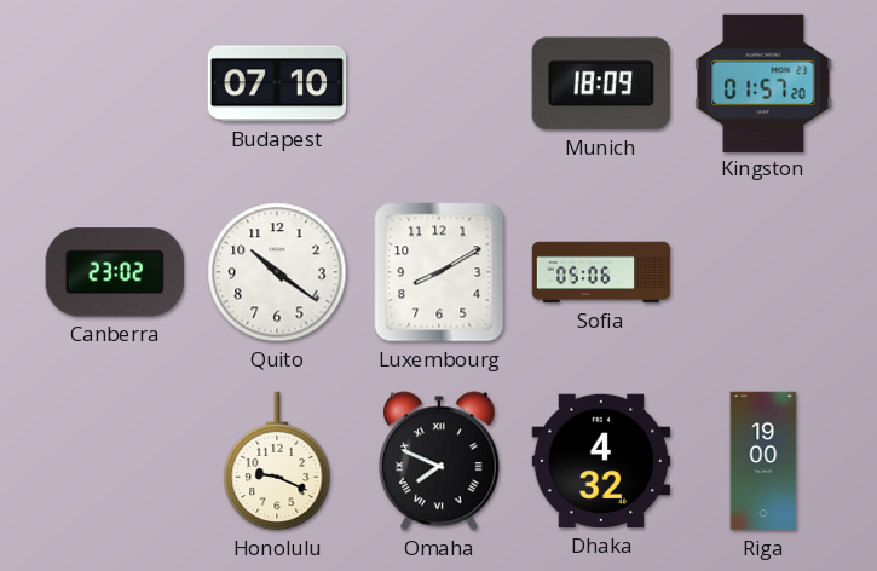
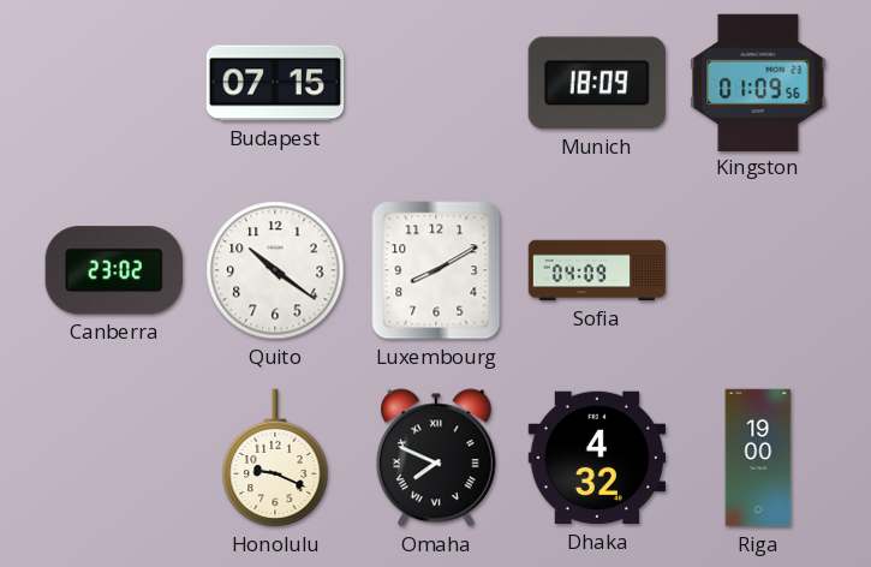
Budapest: 07:10 -> 07:15 (275, 83)
Kingston: 01:57 -> 01:09 (758, 82)
Sofia: 05:06 -> 04:09 (597, 270)
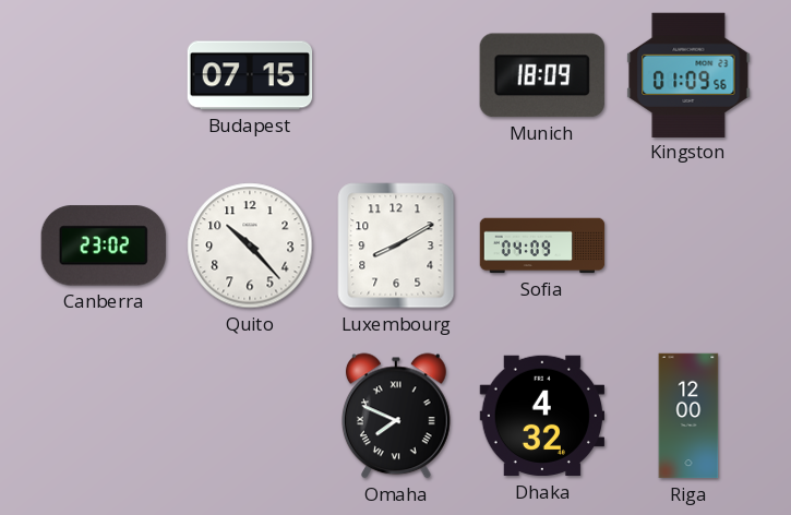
Quito: 10:21 -> 10:23 (250, 245)
Honolulu: 9:19 -> none (275, 458)
Riga: 19:00 -> 12:00 (688, 416)
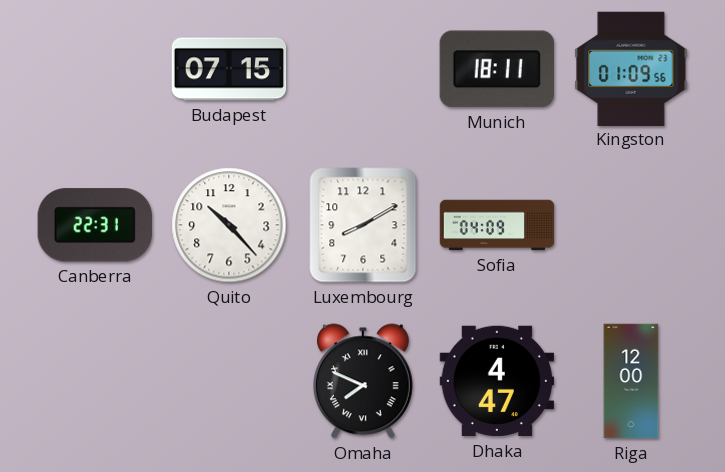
Munich: 18:09 -> 18:11 (497, 69)
Canberra: 23:02 -> 22:31 (95, 225)
Dhaka: 4:32 -> 4:47 (497, 381)
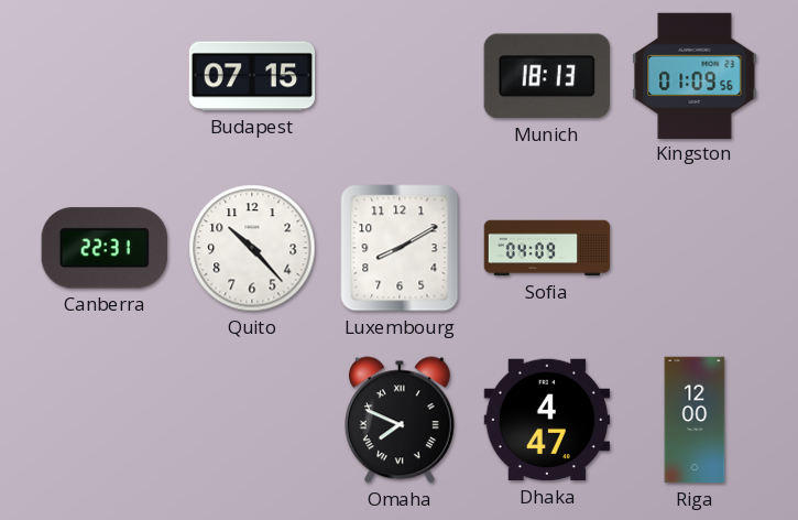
Munich: 18:11 -> 18:13 (547, 76)
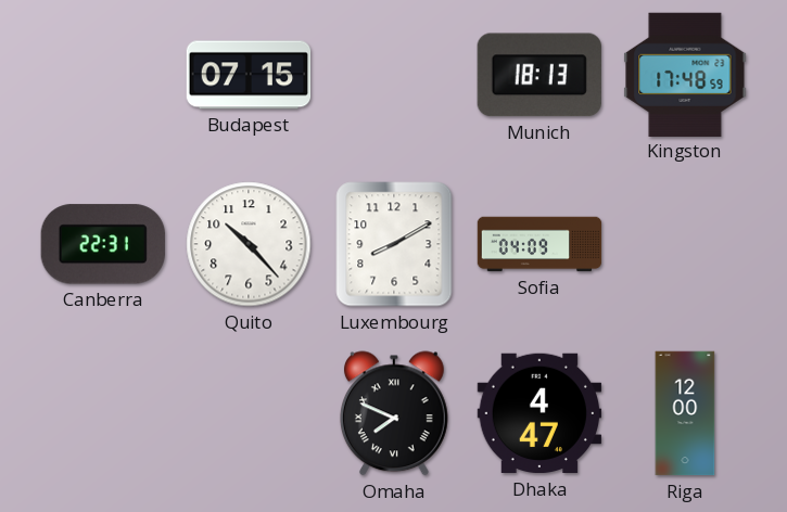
Kingston: 01:09 -> 17:48 (685, 74)
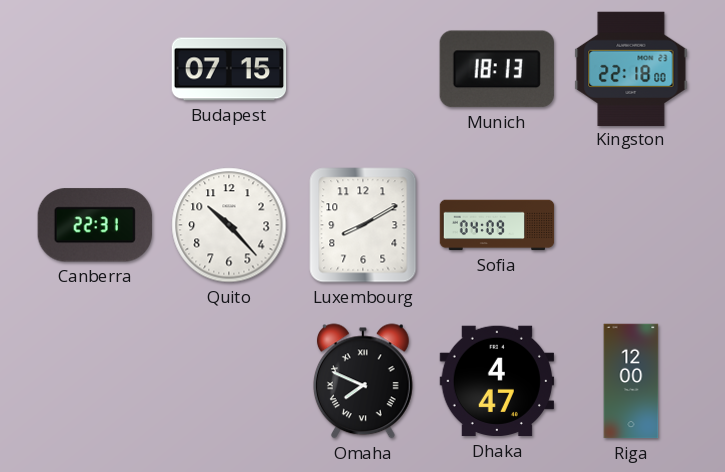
Kingston: 17:48 -> 22:18 (631, 68)
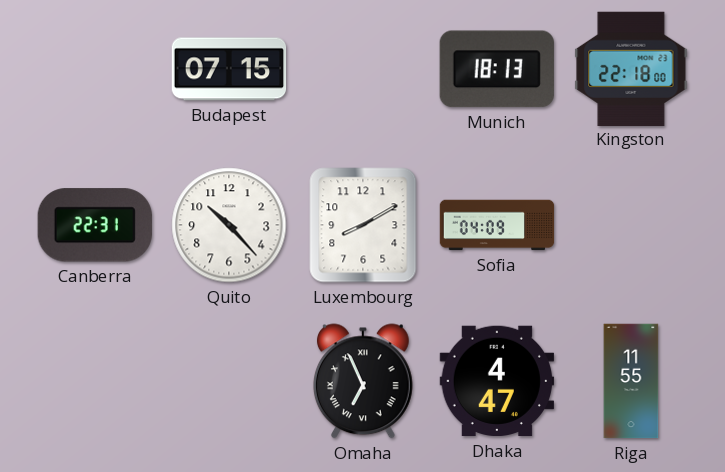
Omaha: 7:49 -> 6:56 (363, 381)
Riga: 12:00 -> 11:55 (631, 381)
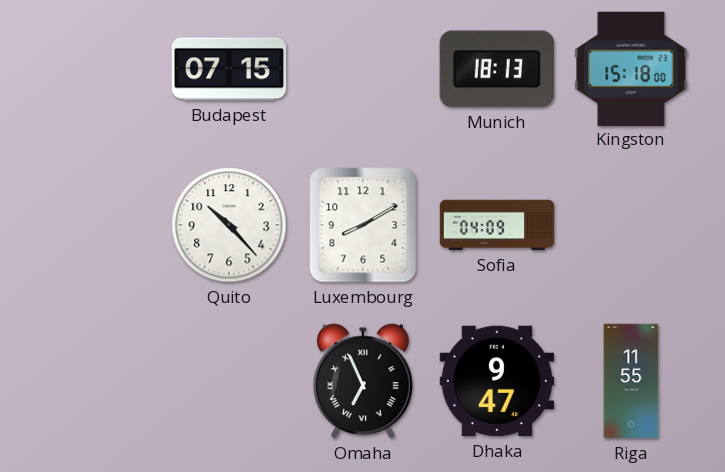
Kingston: 22:18 -> 15:18 (631, 68)
Canberra: 22:31 -> none (95, 225)
Dhaka: 4:47 -> 9:47 (497, 381)
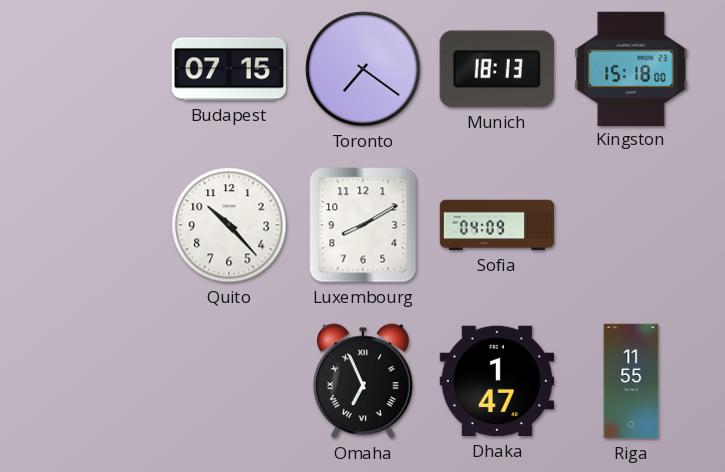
Toronto: none -> 7:21 (363, 69)
Dhaka: 9:47 -> 1:47 (497, 381)
